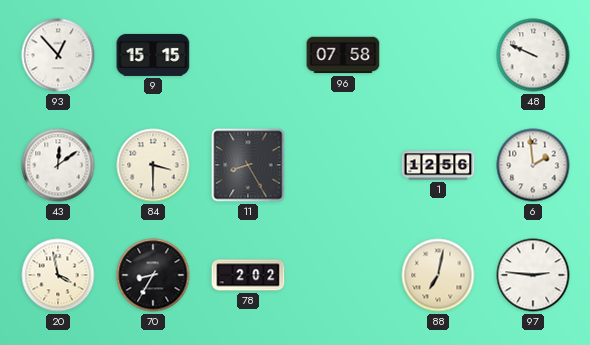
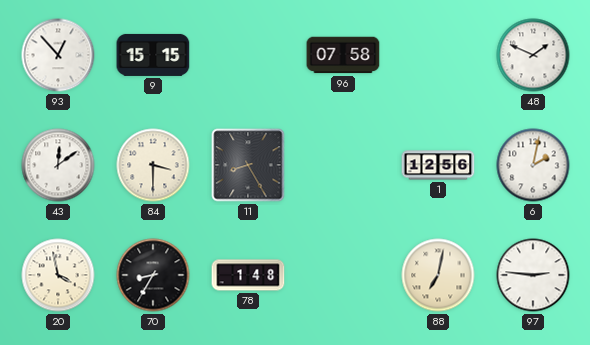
48: 9:49 -> 1:49 (533, 55)
6: 1:59 -> 2:02 (533, 165)
78: 2:02 -> 1:48 (248, 275)
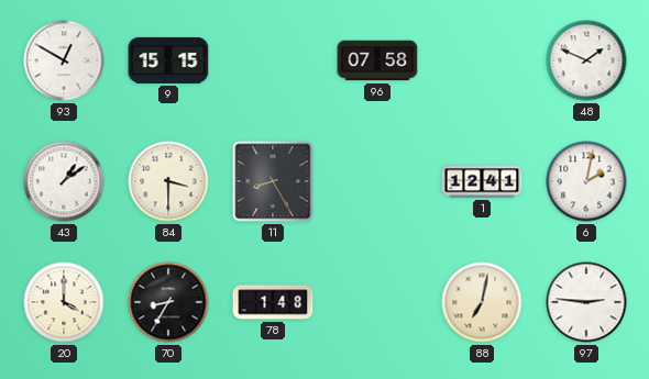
93: 12:53 -> 12:50 (64, 60)
43: 12:09 -> 1:09 (64, 181)
1: 12:56 -> 12:41 (482, 181)
20: 3:58 -> 4:00 (64, 302)
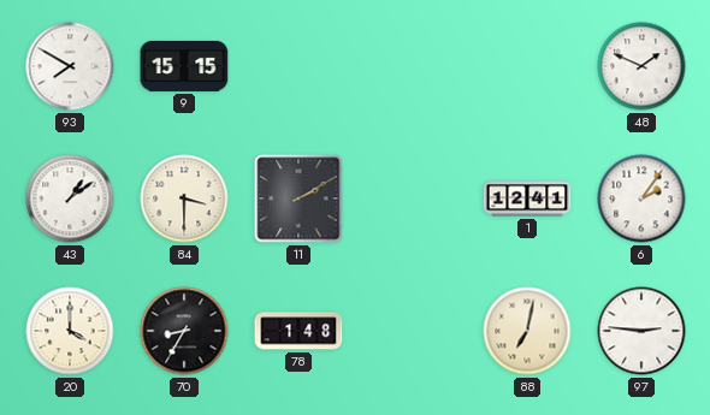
93: 12:50 -> 7:50 (70, 66)
96: 07:58 -> none (377, 60)
11: 8:25 -> 2:10 (298, 198)
6: 2:02 -> 2:06 (641, 198)
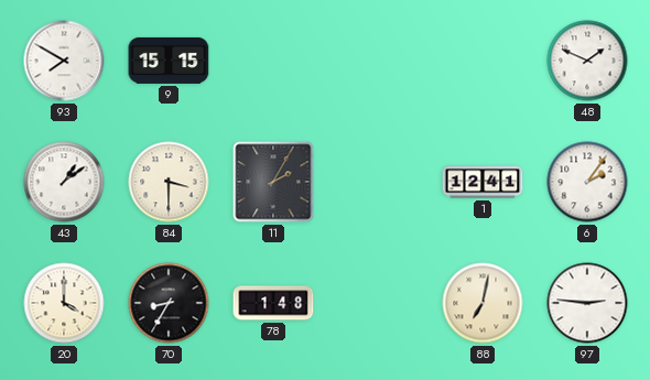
11: 2:10 -> 2:05 (273, 182)
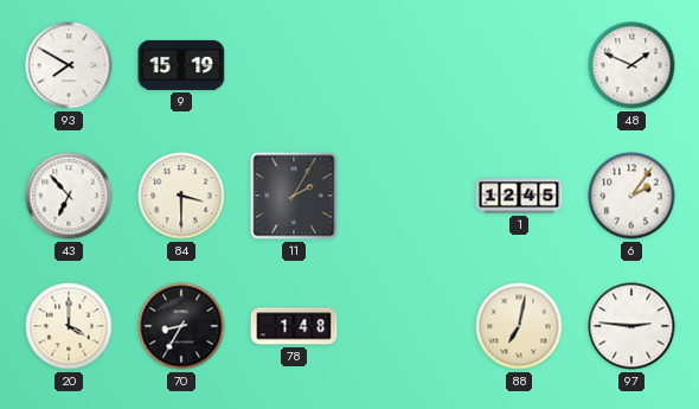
9: 15:15 -> 15:19 (181, 65)
43: 1:09 -> 6:53 (69, 196)
1: 12:41 -> 12:45 (519, 196)
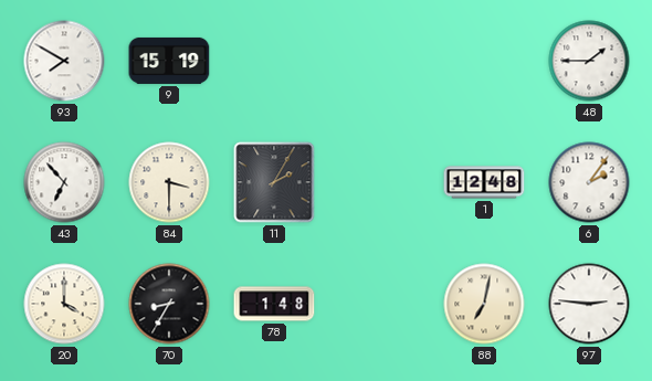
48: 1:49 -> 1:45 (589, 61)
1: 12:45 -> 12:48 (484, 182)
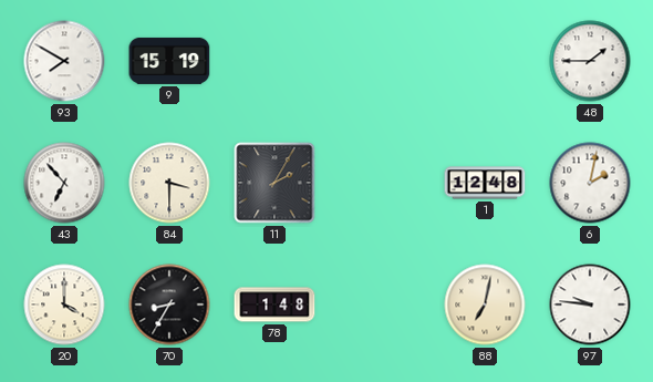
6: 2:06 -> 2:02 (590, 183)
97: 2:46 -> 9:46 (590, 304)
